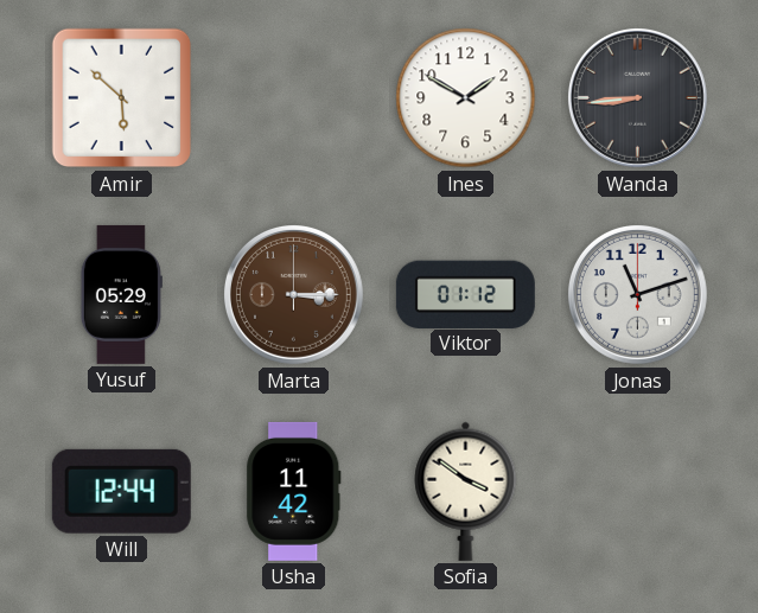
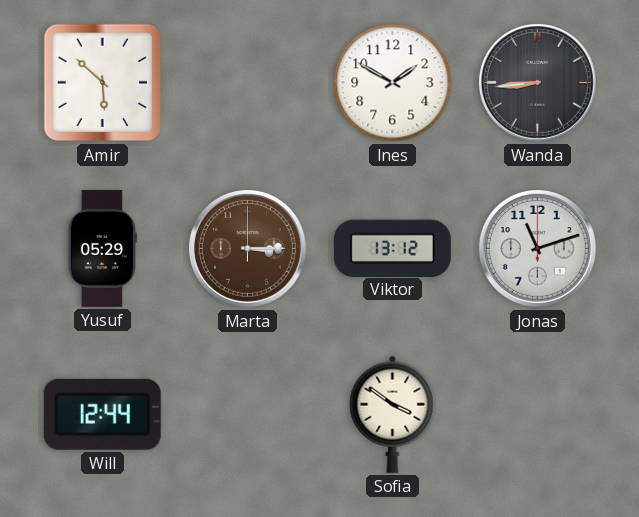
Viktor: 01:12 -> 13:12 (392, 248)
Usha: 11:42 -> none (294, 491)
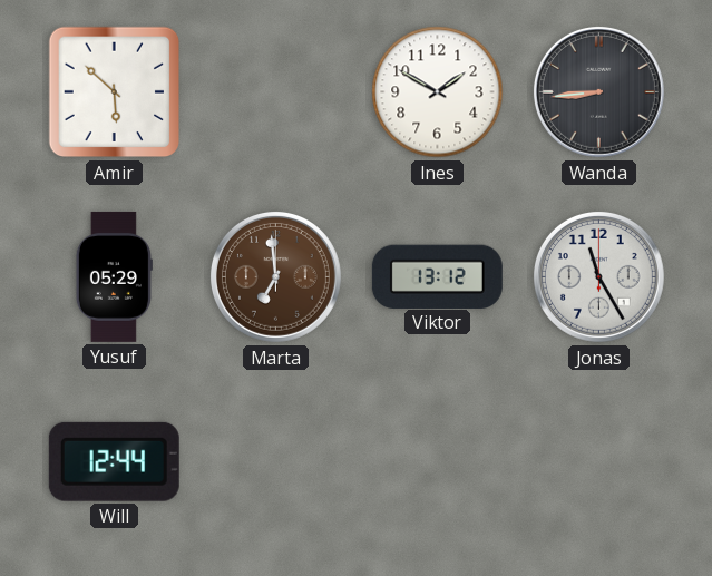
Marta: 3:15 -> 6:59 (275, 276)
Jonas: 11:12 -> 11:25 (598, 276)
Sofia: 3:51 -> none (393, 414)
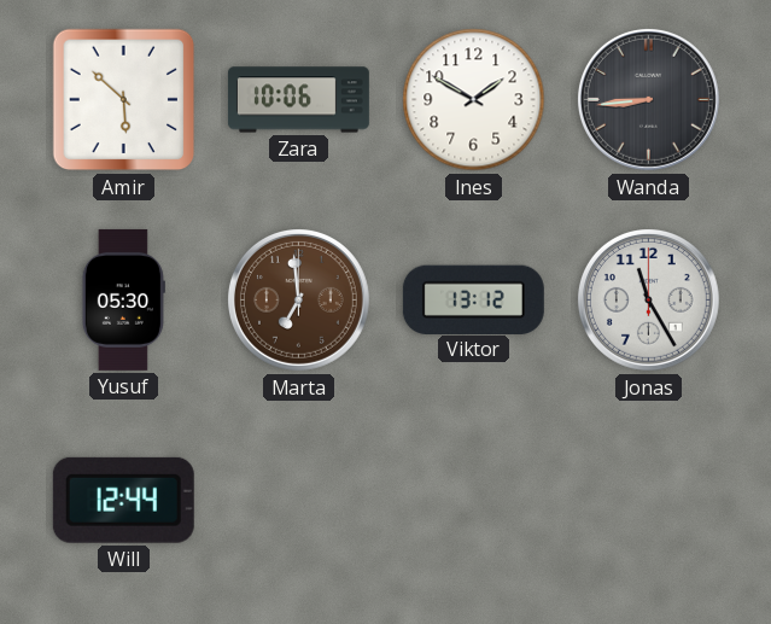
Zara: none -> 10:06 (298, 100)
Yusuf: 05:29 -> 05:30 (123, 299)
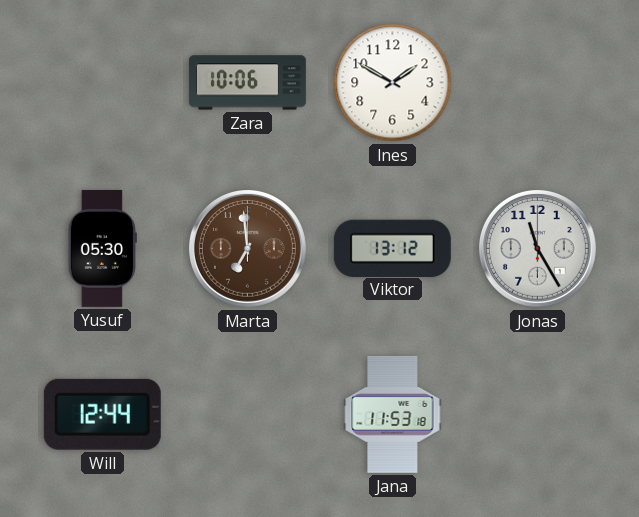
Amir: 5:52 -> none (124, 100)
Wanda: 8:44 -> none (648, 99)
Jana: none -> 11:53 (393, 414)
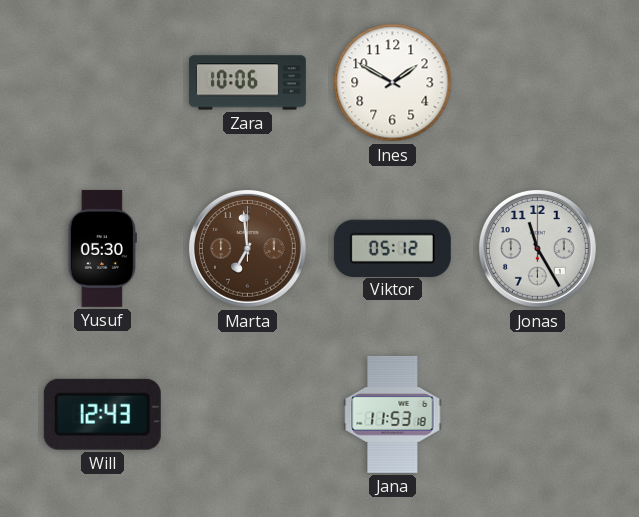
Viktor: 13:12 -> 05:12 (392, 248)
Will: 12:44 -> 12:43 (102, 414)
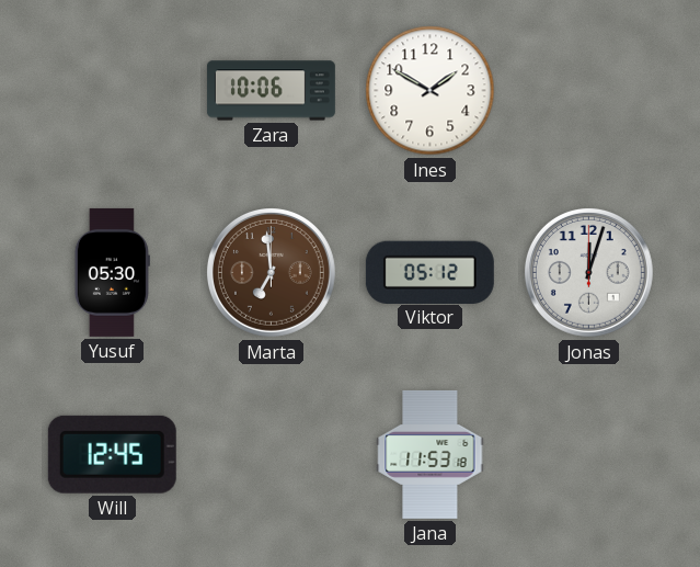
Jonas: 11:25 -> 12:03 (588, 272)
Will: 12:43 -> 12:45 (112, 454)
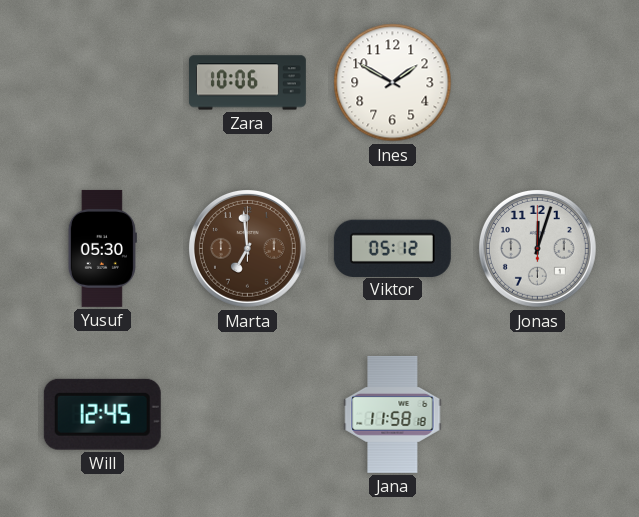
Jana: 11:53 -> 11:58 (393, 414)
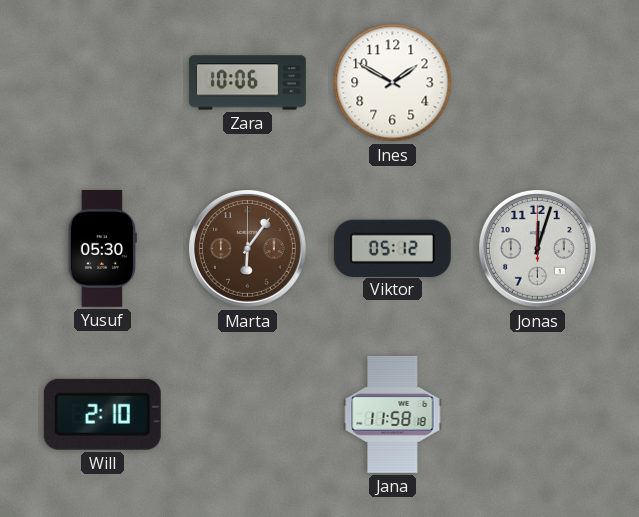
Marta: 6:59 -> 6:06 (247, 248)
Will: 12:45 -> 2:10 (102, 414)
